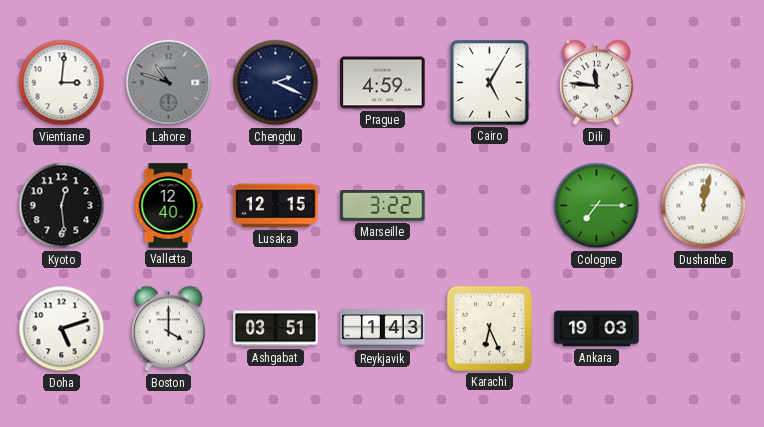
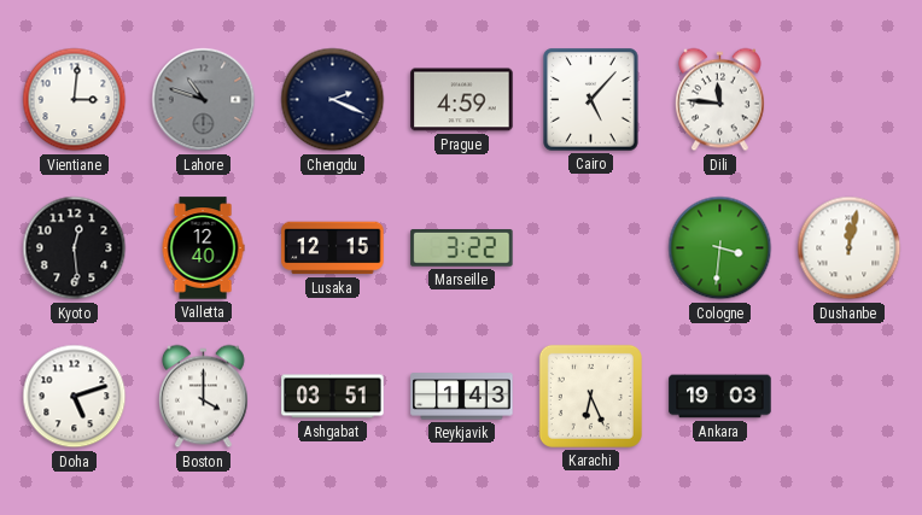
Cairo: 5:05 -> 5:07 (591, 100)
Cologne: 7:15 -> 3:31 (720, 248)
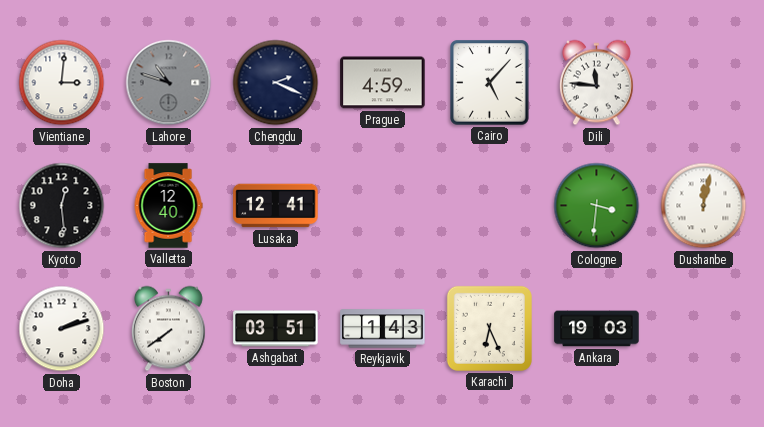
Lusaka: 12:15 -> 12:41 (276, 206)
Marseille: 3:22 -> none (462, 248)
Doha: 5:12 -> 2:12 (62, 329)
Boston: 4:00 -> 7:39 (168, 329)
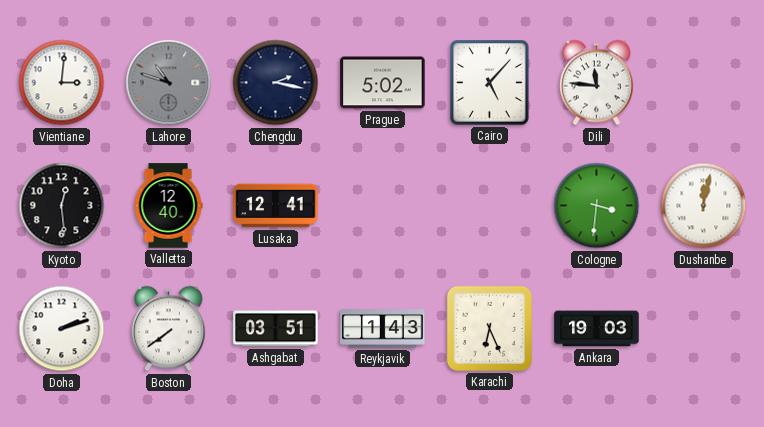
Chengdu: 2:19 -> 2:17 (276, 83)
Prague: 4:59 -> 5:02 (383, 83)
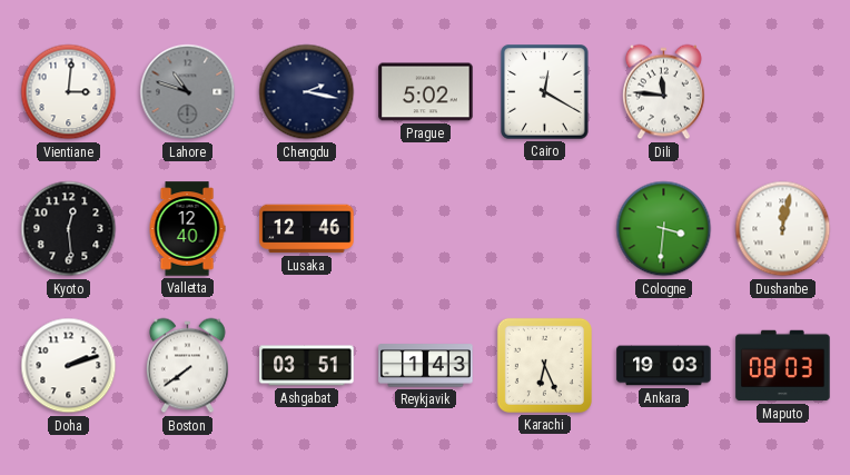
Cairo: 5:07 -> 12:20 (545, 92)
Lusaka: 12:41 -> 12:46 (307, 229)
Maputo: none -> 08:03 (783, 366)
